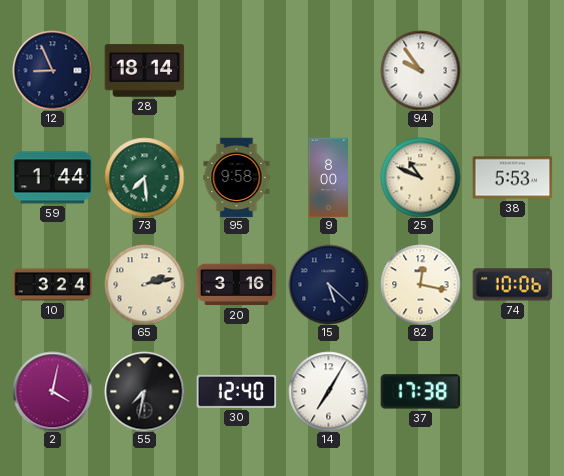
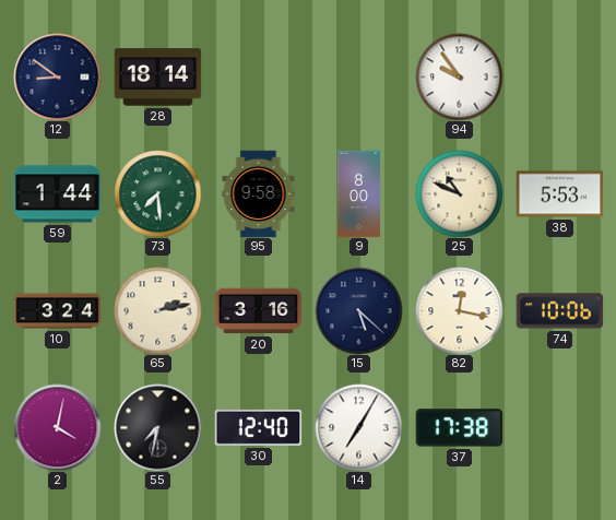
12: 8:56 -> 8:51 (57, 76)
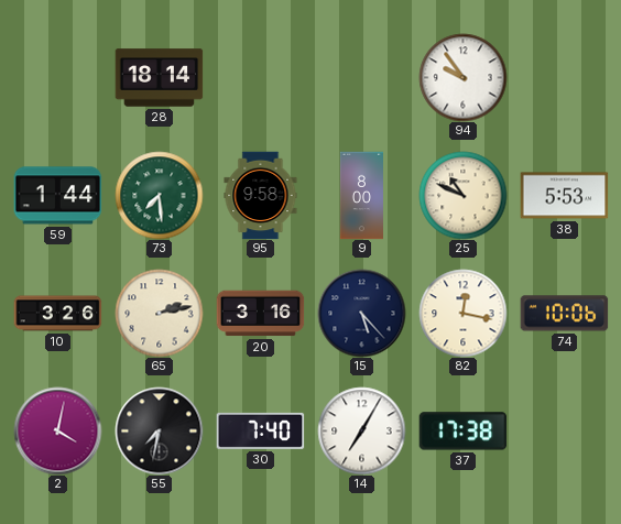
12: 8:51 -> none (57, 76)
10: 3:24 -> 3:26 (57, 314)
15: 5:22 -> 5:23 (361, 313)
30: 12:40 -> 7:40 (260, 430)
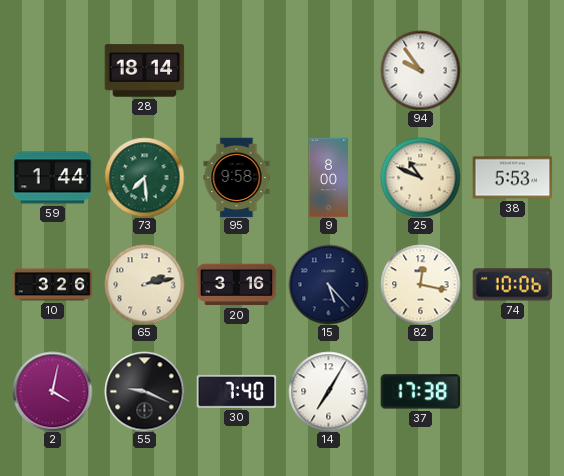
55: 7:32 -> 9:19 (144, 391)
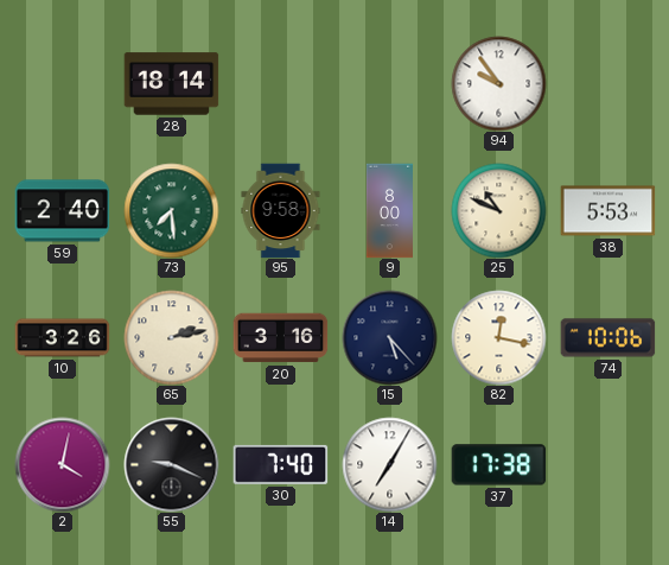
59: 1:44 -> 2:40 (62, 211)
